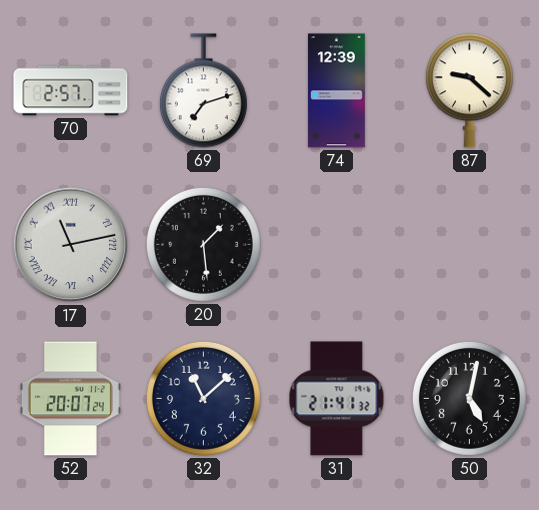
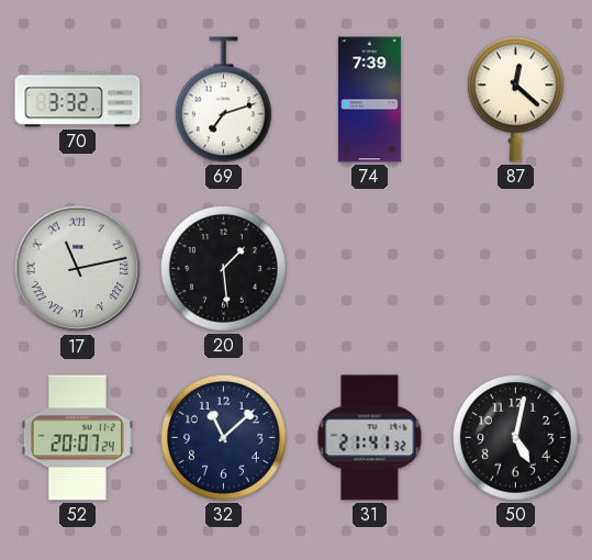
70: 2:57 -> 3:32 (78, 100)
74: 12:39 -> 7:39 (369, 100)
87: 9:22 -> 12:22 (515, 100)
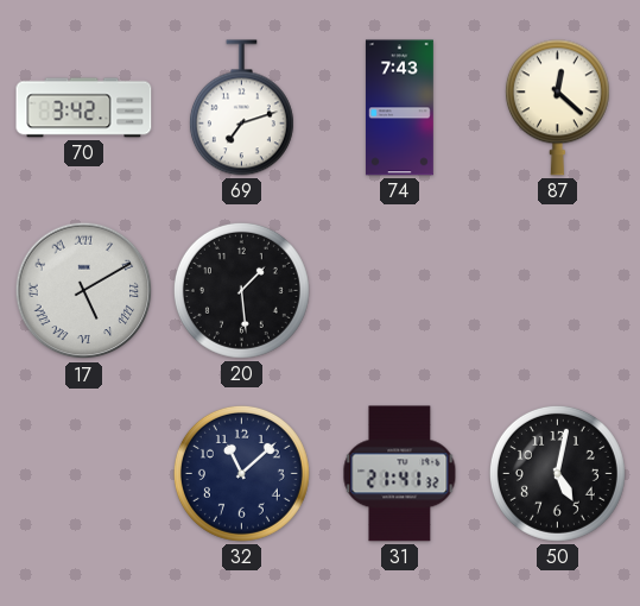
70: 3:32 -> 3:42 (84, 108)
74: 7:39 -> 7:43 (399, 108)
17: 11:13 -> 5:10 (84, 291)
52: 20:07 -> none (77, 438)
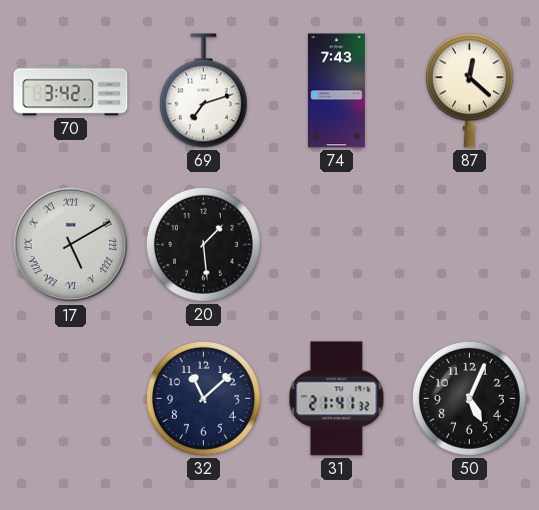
50: 5:02 -> 5:04 (469, 398)
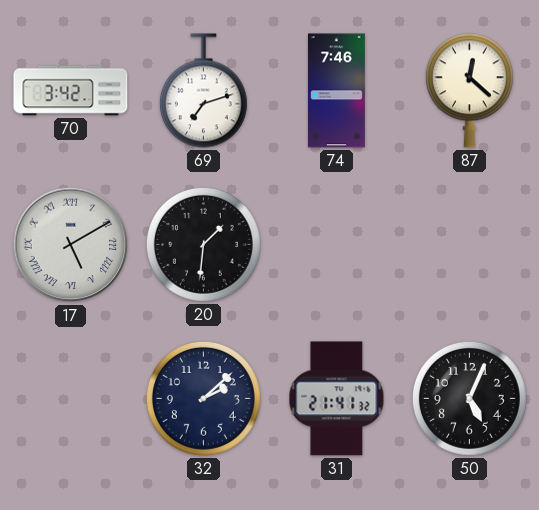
74: 7:43 -> 7:46 (336, 91)
20: 1:29 -> 1:31 (203, 244)
32: 11:08 -> 2:08 (203, 398)
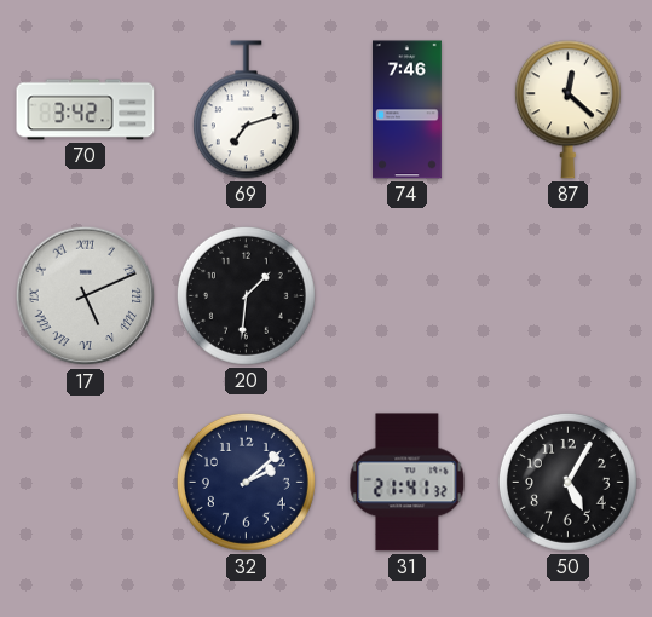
17: 5:10 -> 5:11 (86, 296)
50: 5:04 -> 5:05 (567, 482)
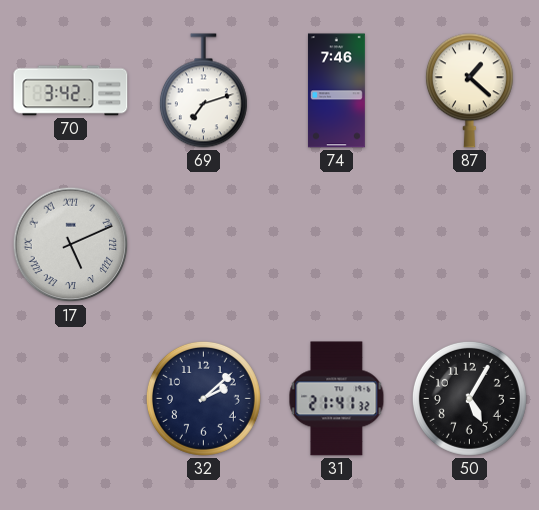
87: 12:22 -> 1:22 (469, 91)
20: 1:31 -> none (246, 295)
